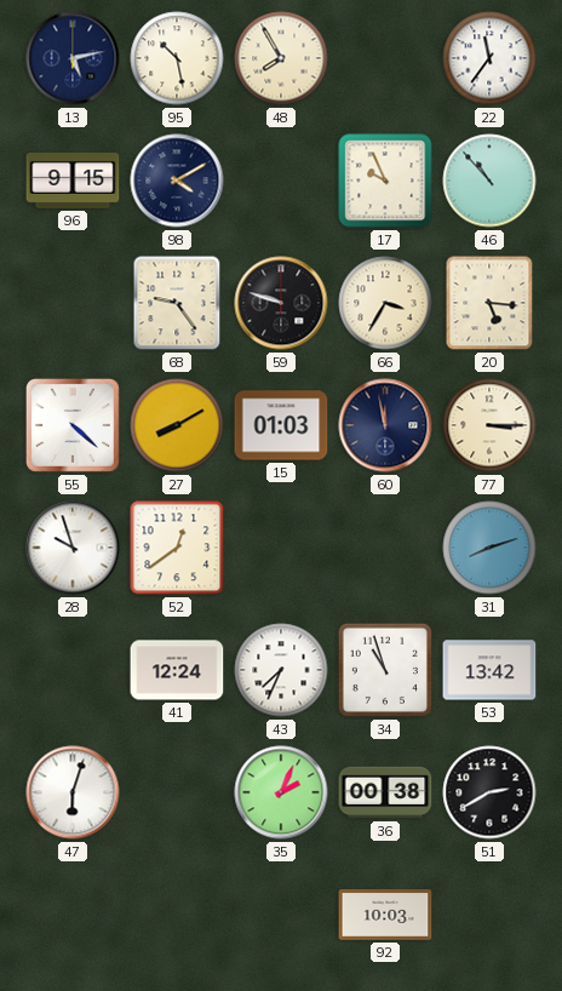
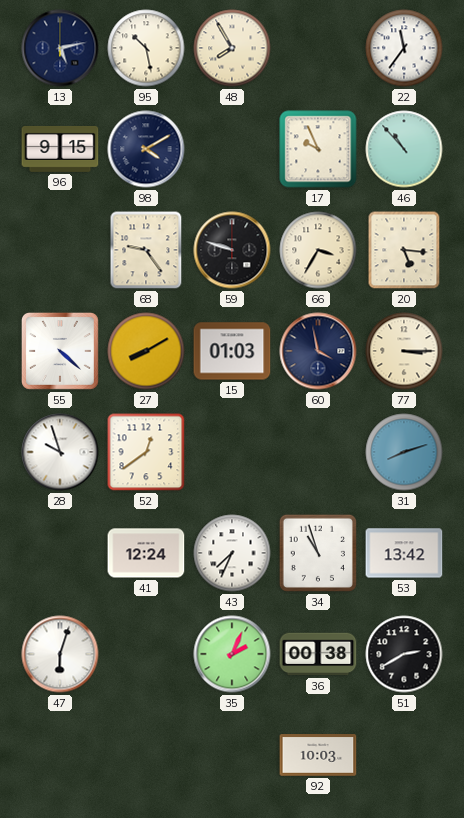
60: 11:58 -> 3:58 (318, 351)
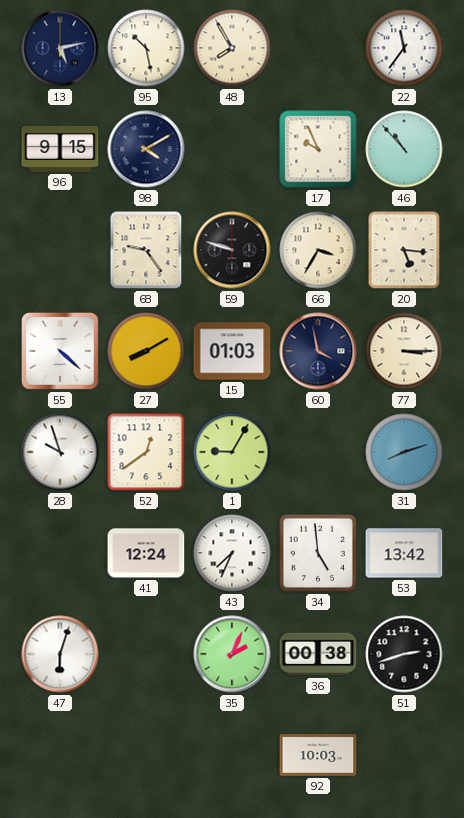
1: none -> 9:05 (232, 452)
34: 10:57 -> 4:59 (318, 553)
51: 2:40 -> 2:42 (404, 654)
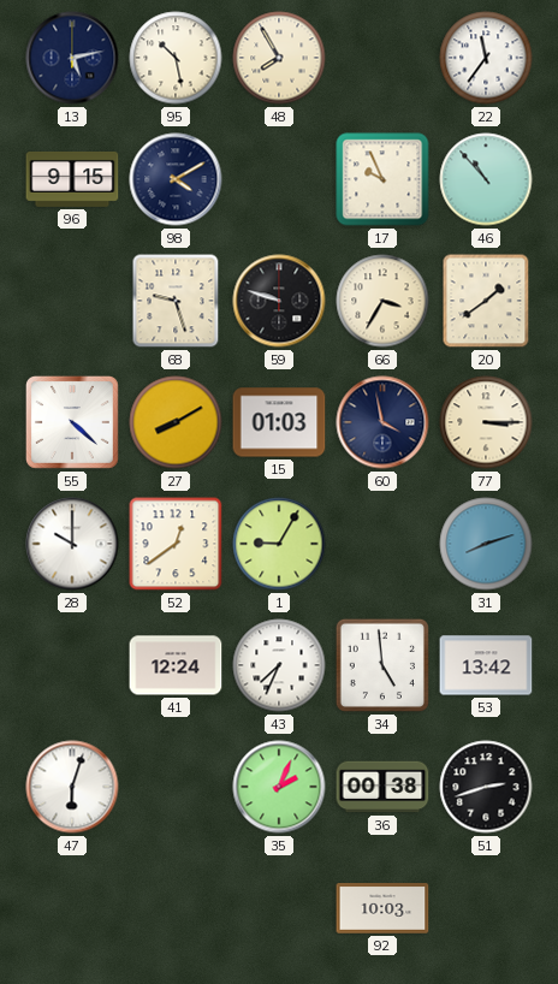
68: 9:24 -> 9:27 (176, 301)
20: 5:16 -> 1:39 (486, 301)
28: 9:57 -> 10:00 (72, 544)
